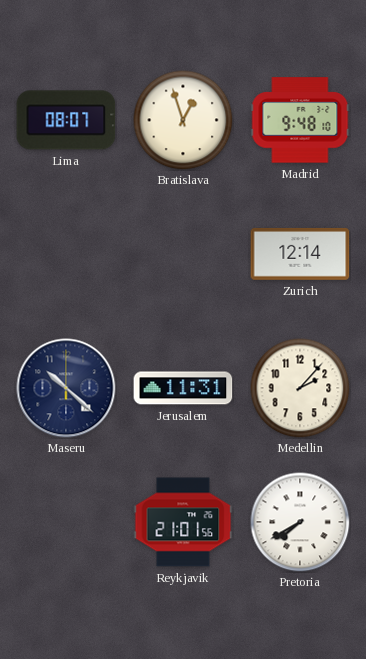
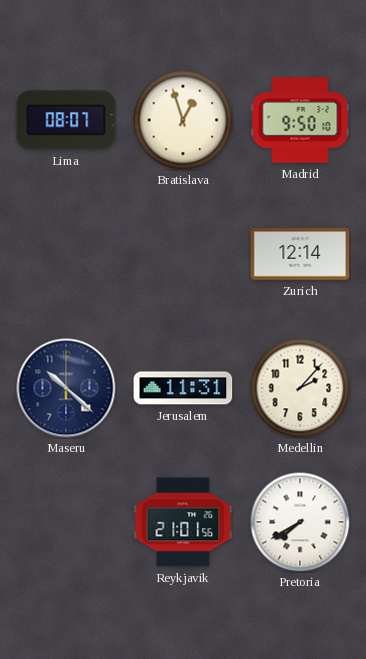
Madrid: 9:48 -> 9:50 (300, 120)
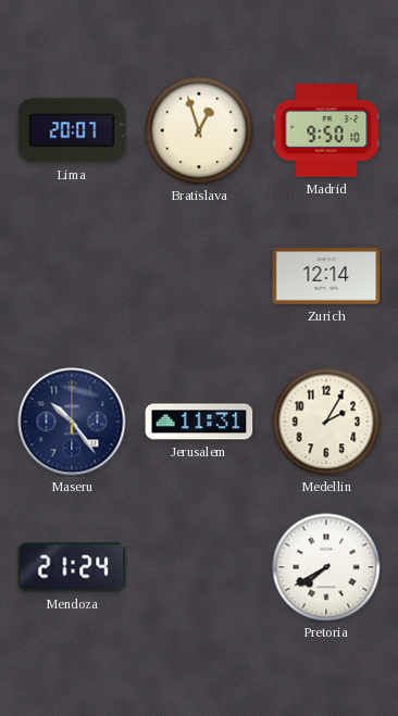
Lima: 08:07 -> 20:07 (72, 130)
Maseru: 10:22 -> 10:24 (72, 422)
Medellin: 2:07 -> 2:05 (326, 422)
Mendoza: none -> 21:24 (72, 567)
Reykjavik: 21:01 -> none (183, 522)
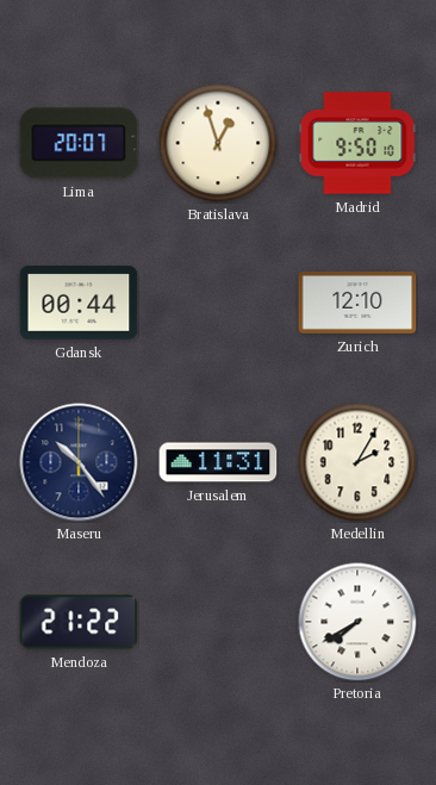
Gdansk: none -> 00:44 (79, 303)
Zurich: 12:14 -> 12:10 (357, 303)
Mendoza: 21:24 -> 21:22 (79, 622)
